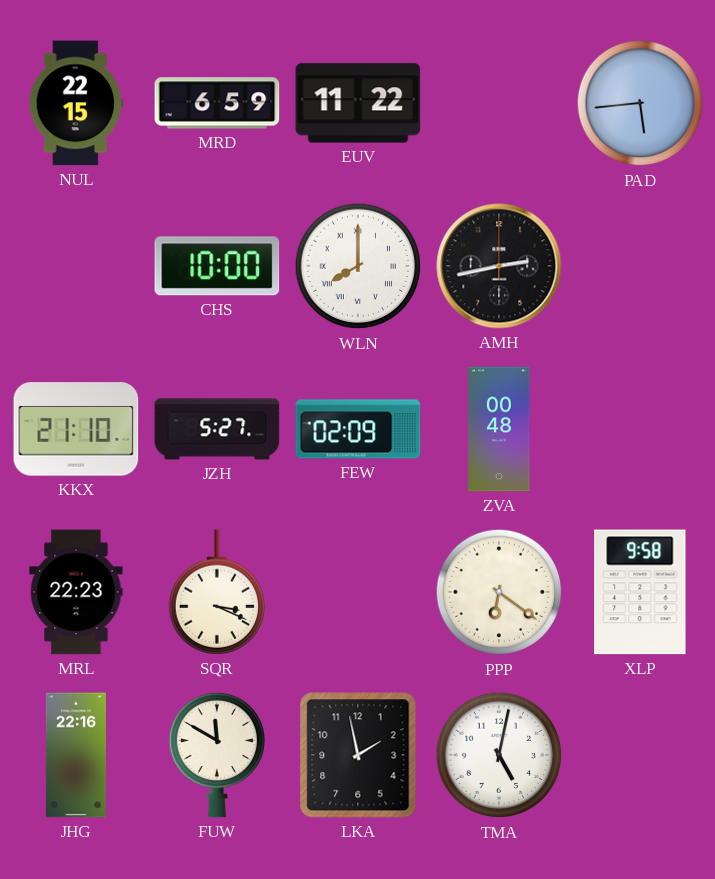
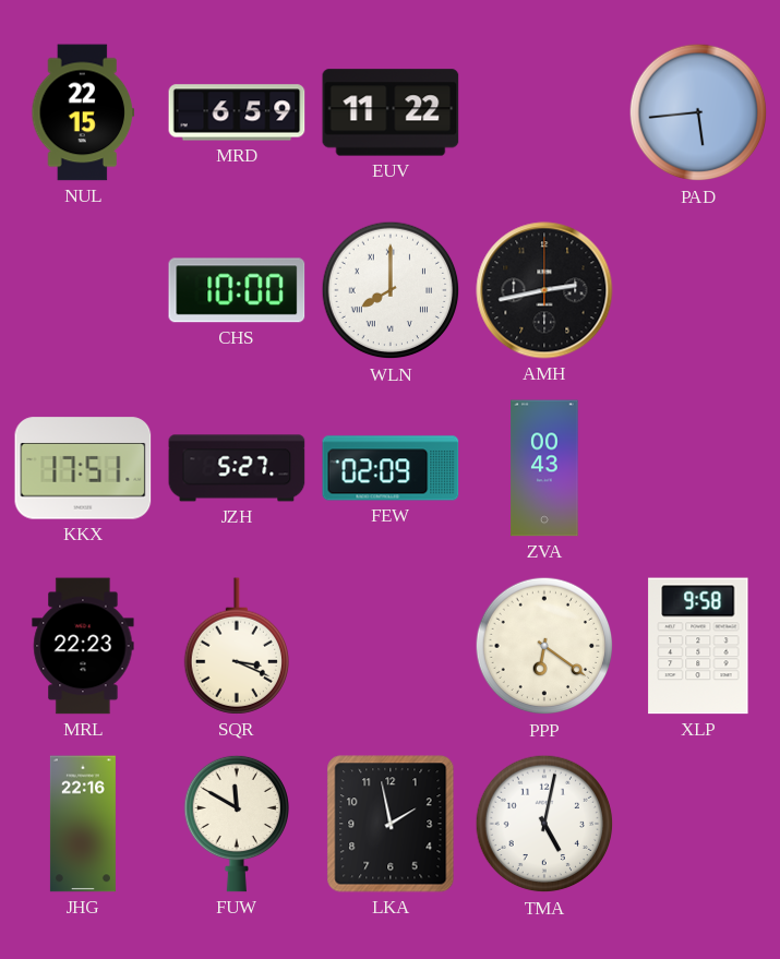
KKX: 21:10 -> 17:51 (83, 468)
ZVA: 00:48 -> 00:43 (544, 468)
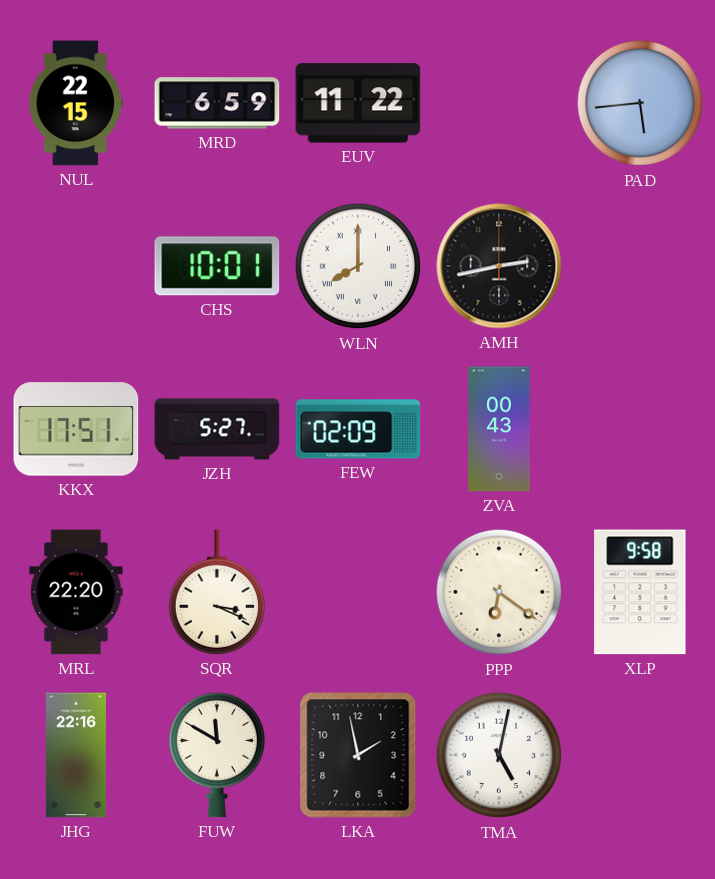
CHS: 10:00 -> 10:01 (217, 266)
MRL: 22:23 -> 22:20 (76, 592)
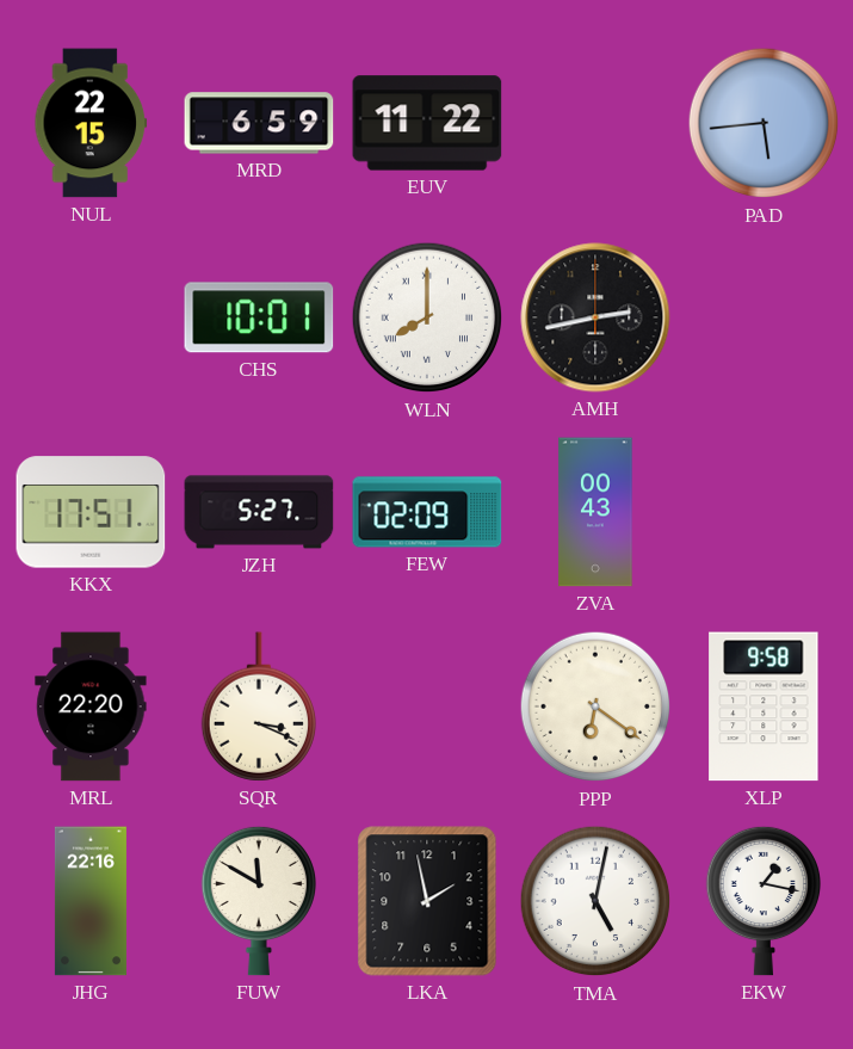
EKW: none -> 1:17 (762, 901)
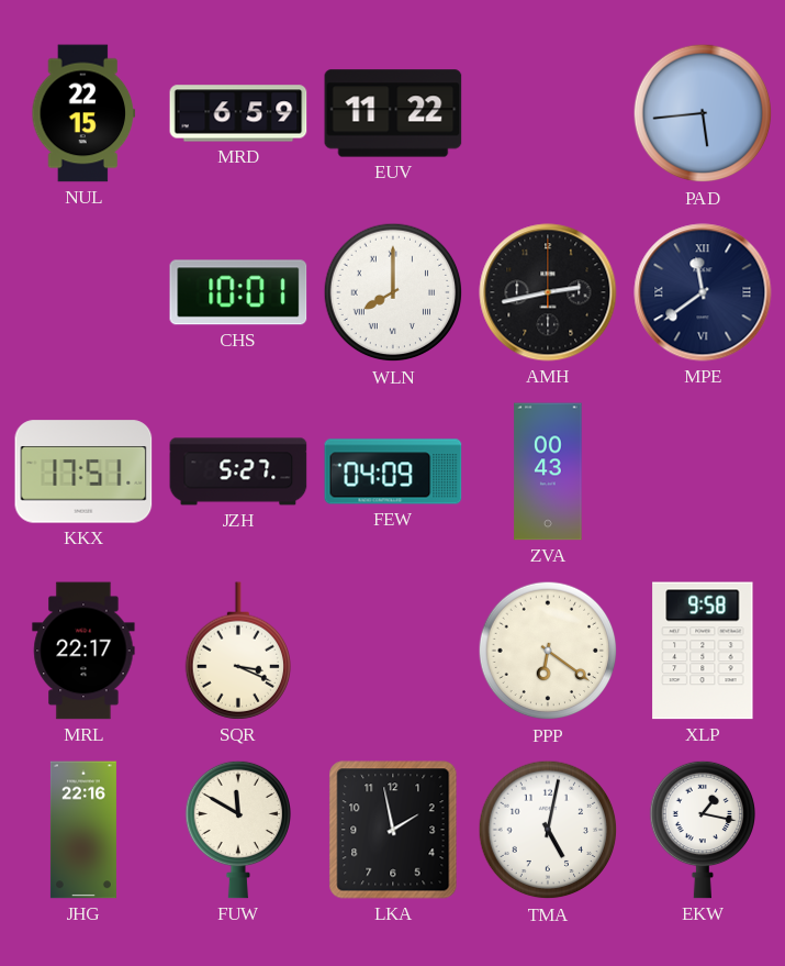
MPE: none -> 11:39 (703, 292)
FEW: 02:09 -> 04:09 (393, 471)
MRL: 22:20 -> 22:17 (83, 651)
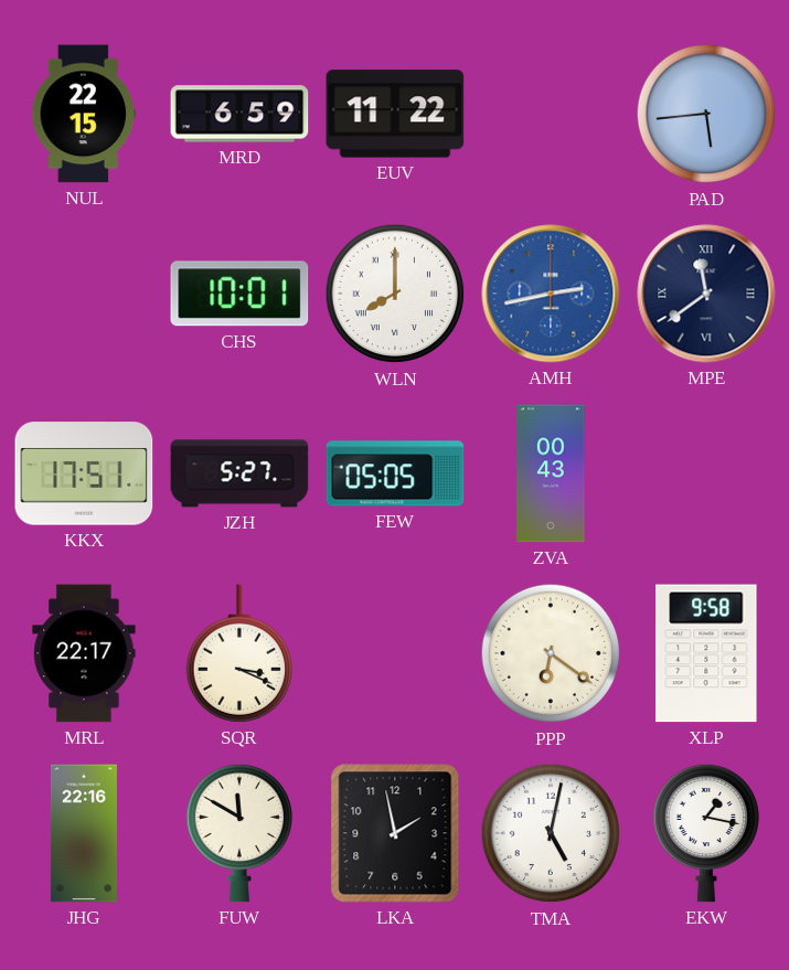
AMH dial: black -> blue (551, 294)
FEW: 04:09 -> 05:05 (395, 473)
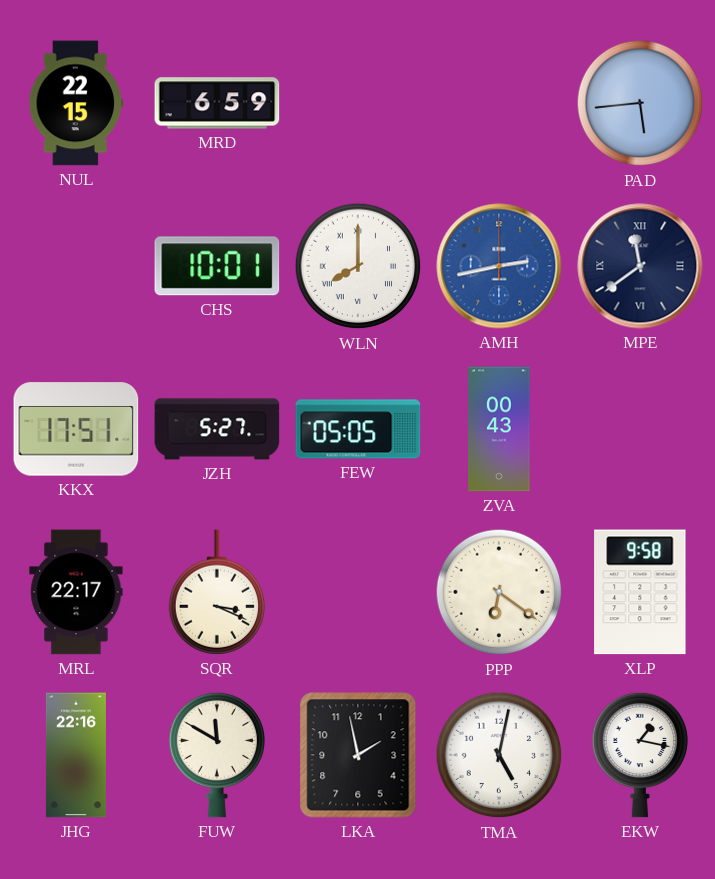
EUV: 11:22 -> none (395, 114)
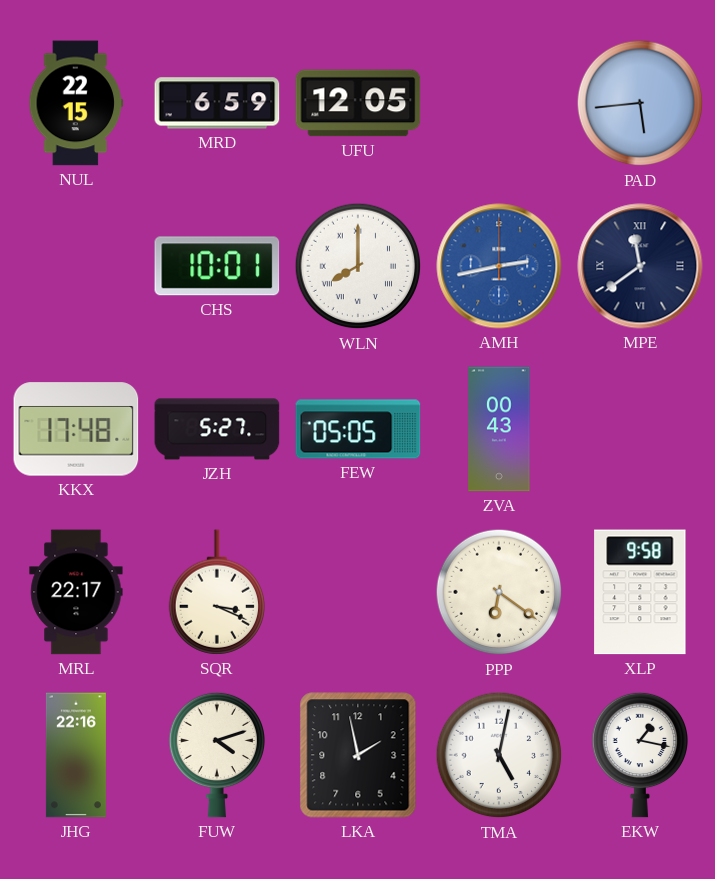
UFU: none -> 12:05 (358, 103)
KKX: 17:51 -> 17:48 (76, 429)
FUW: 11:50 -> 4:12 (216, 755)
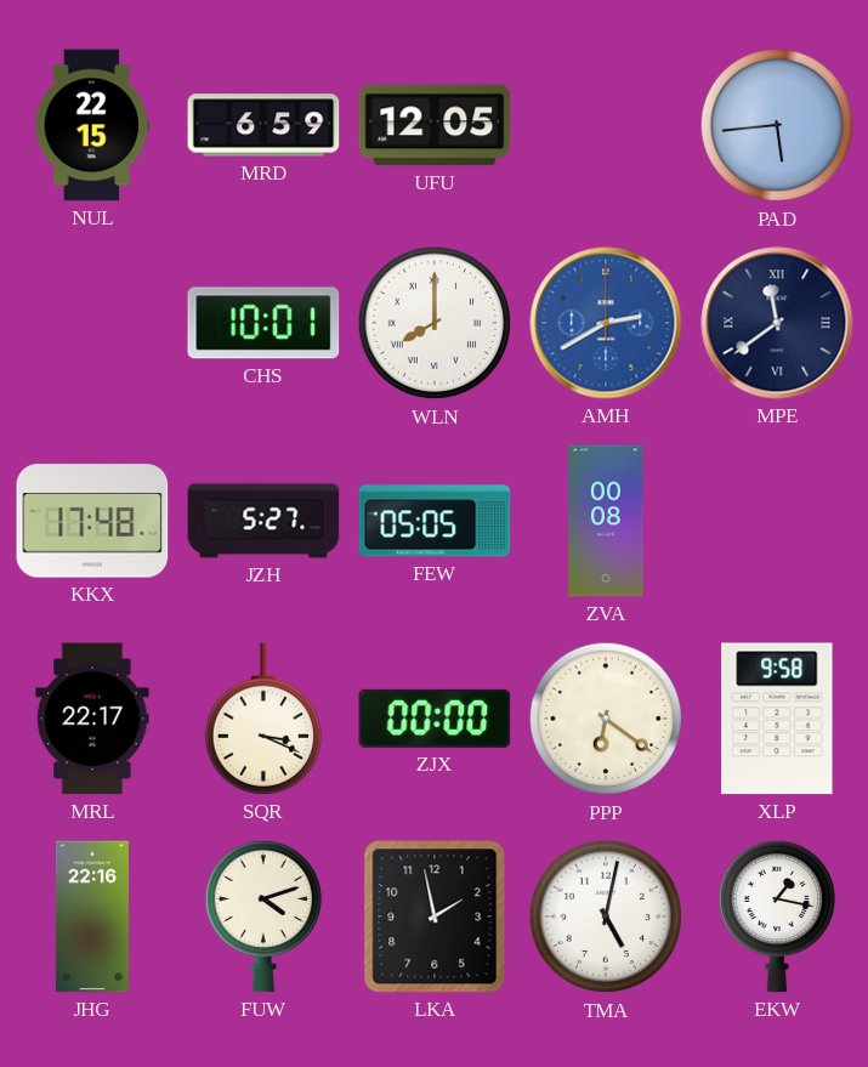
AMH: 2:43 -> 2:40 (606, 323)
ZVA: 00:43 -> 00:08 (606, 521)
ZJX: none -> 00:00 (435, 719)
